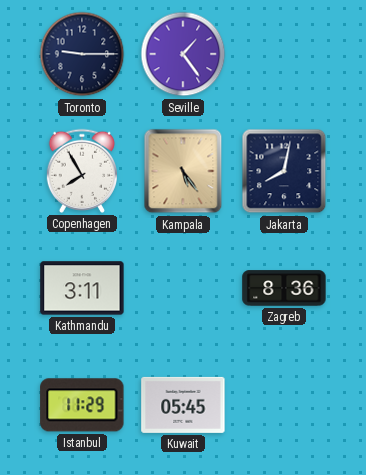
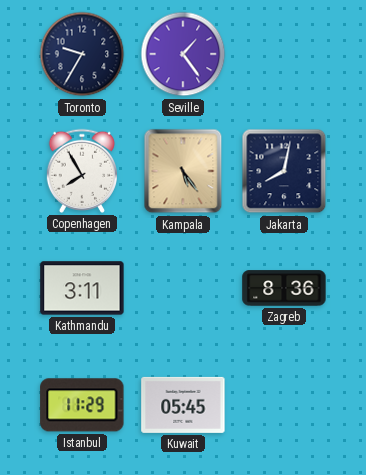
Toronto: 9:15 -> 9:35 (82, 54)
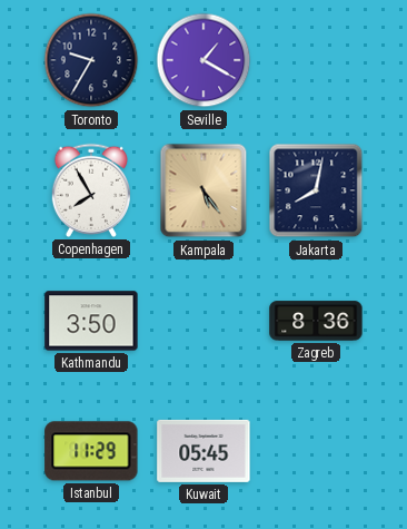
Seville: 1:24 -> 1:20 (203, 60)
Kathmandu: 3:11 -> 3:50 (91, 321)
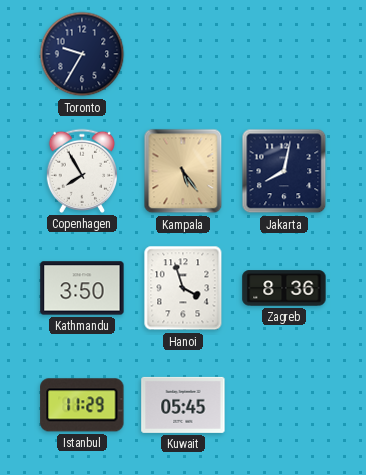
Seville: 1:20 -> none (203, 60)
Hanoi: none -> 3:57 (183, 288)
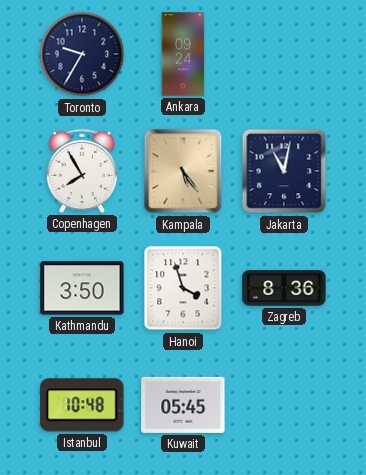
Ankara: none -> 09:24 (183, 54)
Jakarta: 8:02 -> 11:02 (284, 171)
Istanbul: 11:29 -> 10:48 (82, 405)
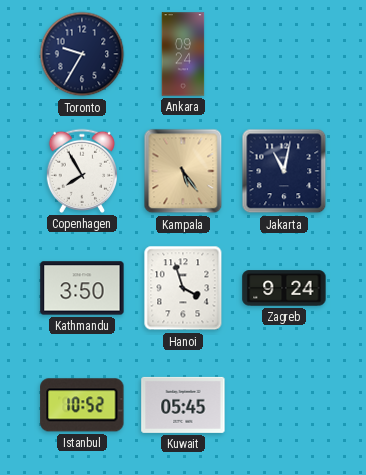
Zagreb: 8:36 -> 9:24 (284, 288)
Istanbul: 10:48 -> 10:52 (82, 405)
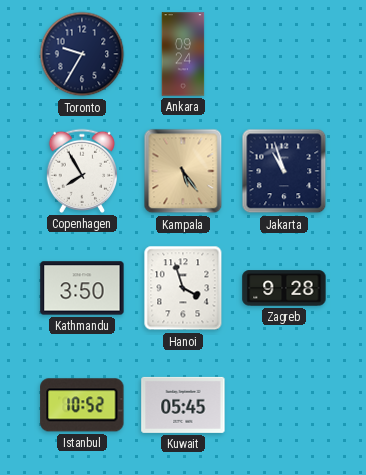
Jakarta: 11:02 -> 10:57 (284, 171)
Zagreb: 9:24 -> 9:28 (284, 288)
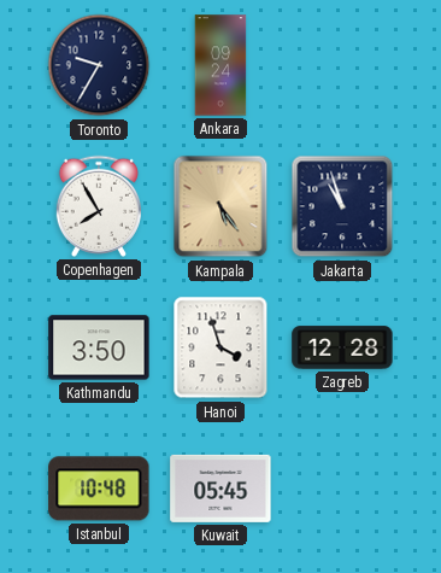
Zagreb: 9:28 -> 12:28 (342, 347)
Istanbul: 10:52 -> 10:48 (99, 489)
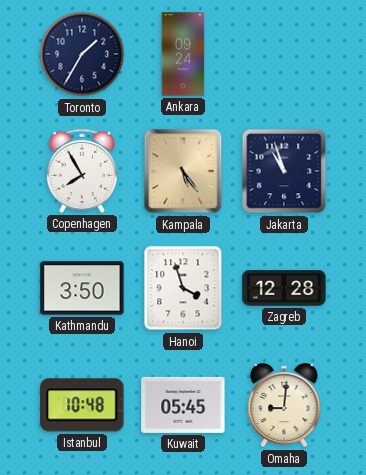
Toronto: 9:35 -> 1:35 (82, 54)
Omaha: none -> 9:01 (284, 406)
